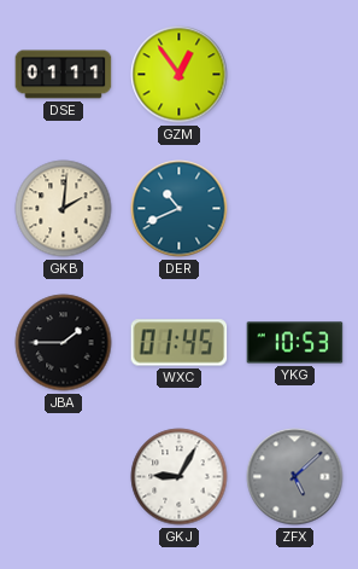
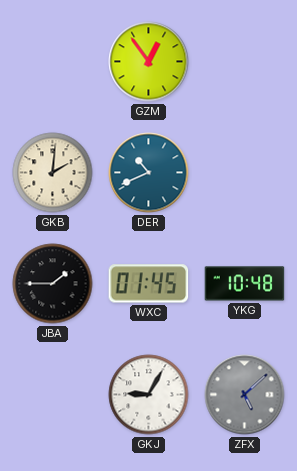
DSE: 01:11 -> none (64, 75)
YKG: 10:53 -> 10:48 (245, 284)
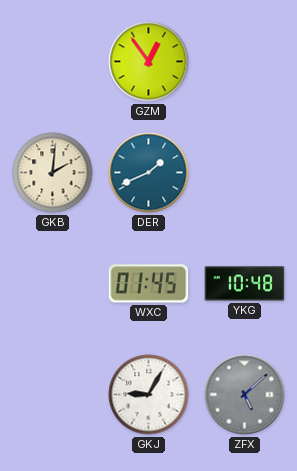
DER: 10:41 -> 1:41 (149, 173)
JBA: 1:45 -> none (53, 284)
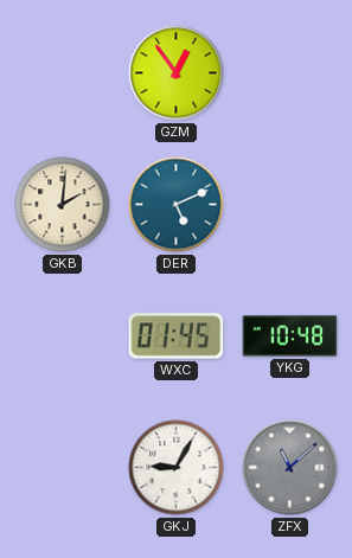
DER: 1:41 -> 5:11 (177, 205)
ZFX: 5:08 -> 11:08 (290, 468)
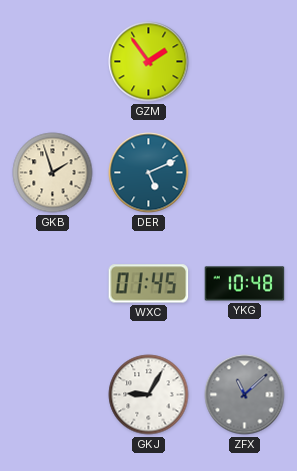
GZM: 12:54 -> 1:54 (149, 62)
GKB: 2:01 -> 1:57 (53, 173)
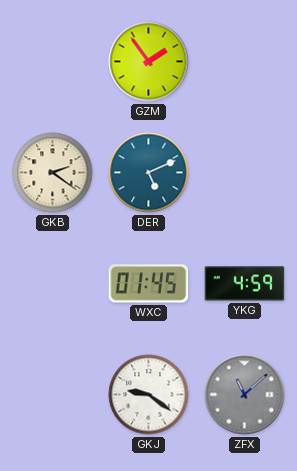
GKB: 1:57 -> 2:21 (53, 173)
YKG: 10:48 -> 4:59 (245, 284)
GKJ: 9:05 -> 9:21 (149, 395)
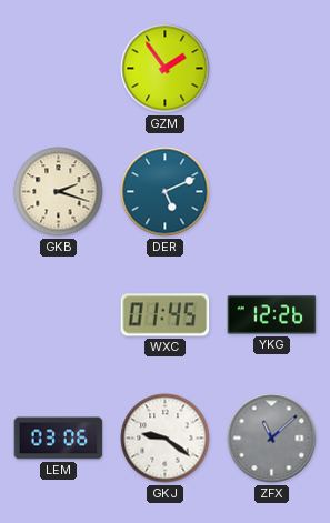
GKB: 2:21 -> 2:18 (59, 192)
YKG: 4:59 -> 12:26 (272, 315)
LEM: none -> 03:06 (59, 439)
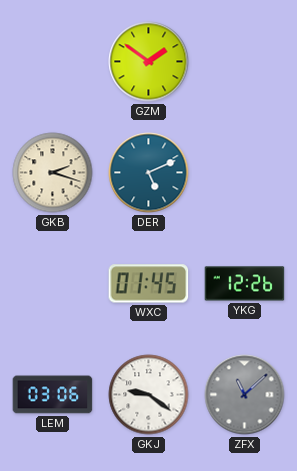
GZM: 1:54 -> 1:51 (149, 62)
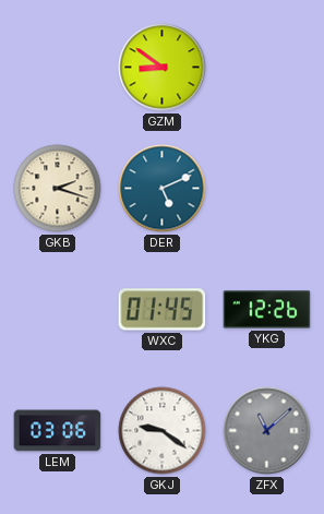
GZM: 1:51 -> 8:51 (163, 68)
